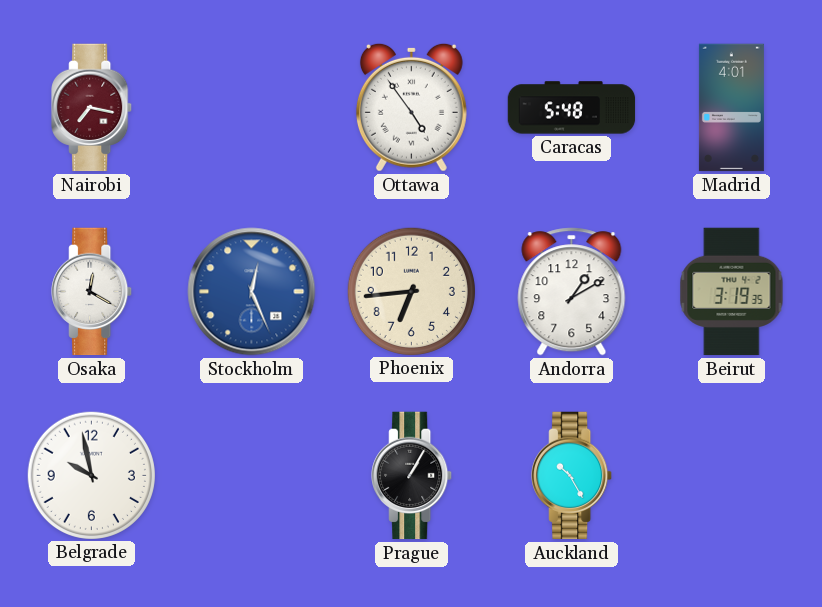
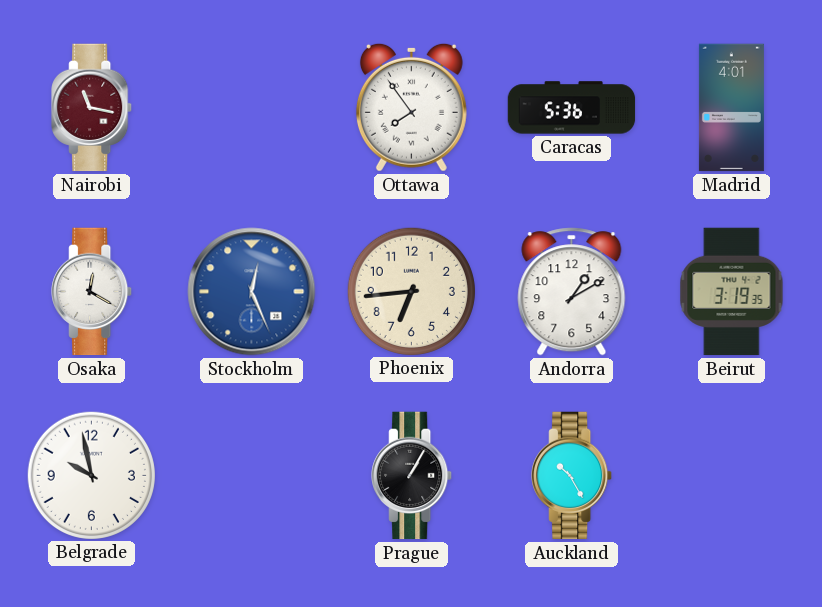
Nairobi: 7:17 -> 11:17 (92, 108)
Ottawa: 4:54 -> 7:54 (411, 107)
Caracas: 5:48 -> 5:36 (572, 108)
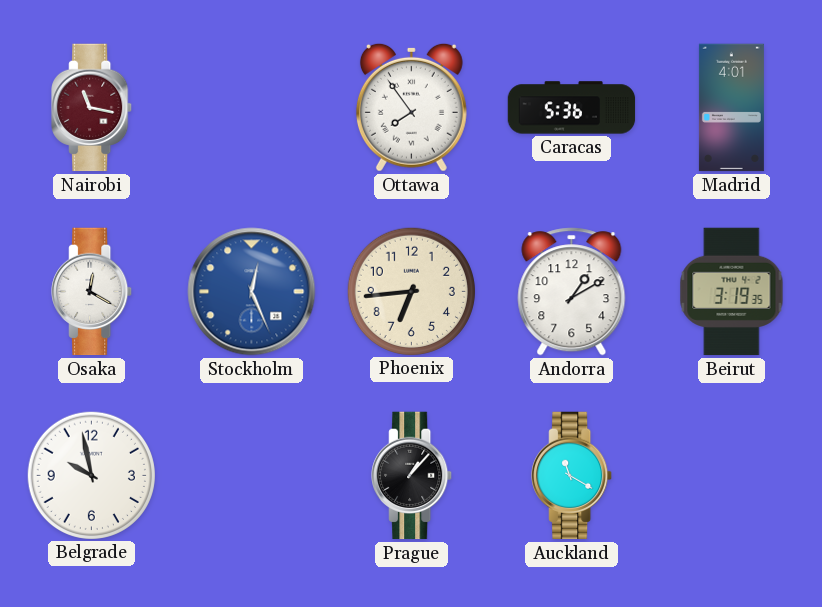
Prague: 1:05 -> 1:07 (412, 476)
Auckland: 10:25 -> 11:20 (572, 476)
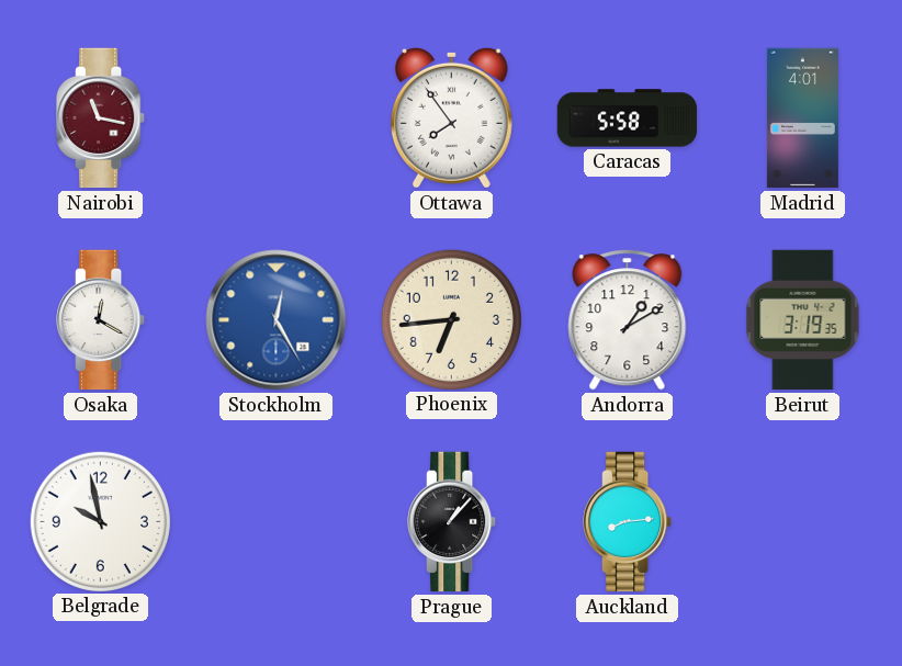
Caracas: 5:36 -> 5:58 (628, 118)
Stockholm: 12:26 -> 12:25 (277, 320)
Auckland: 11:20 -> 8:14 (628, 522)
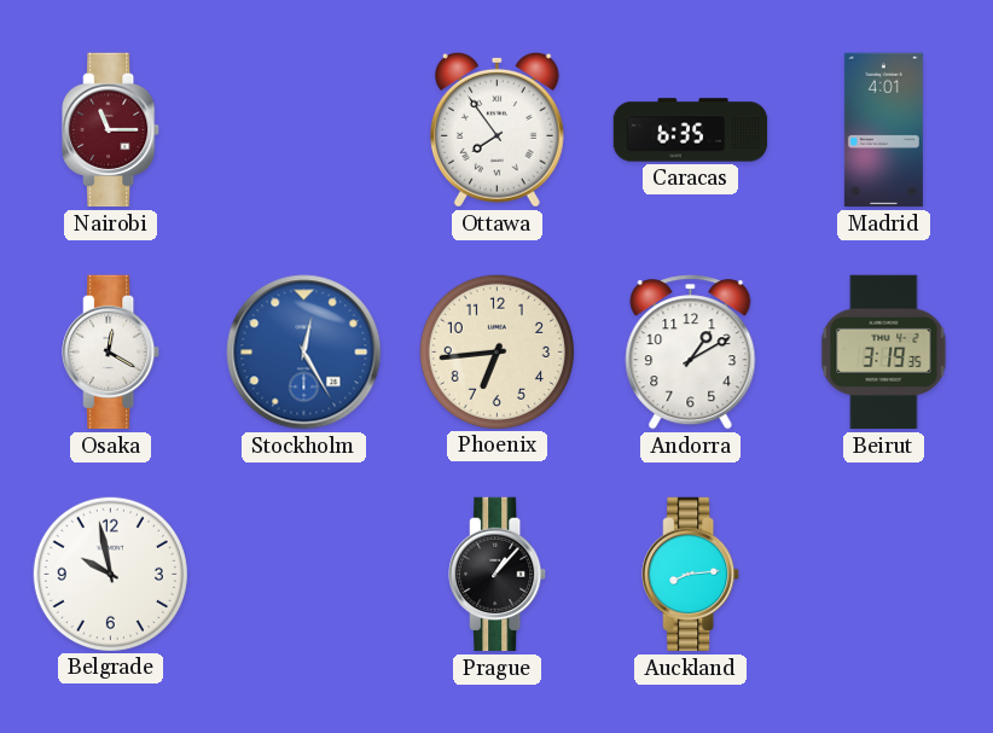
Nairobi: 11:17 -> 11:15 (111, 130)
Caracas: 5:58 -> 6:35 (691, 130)
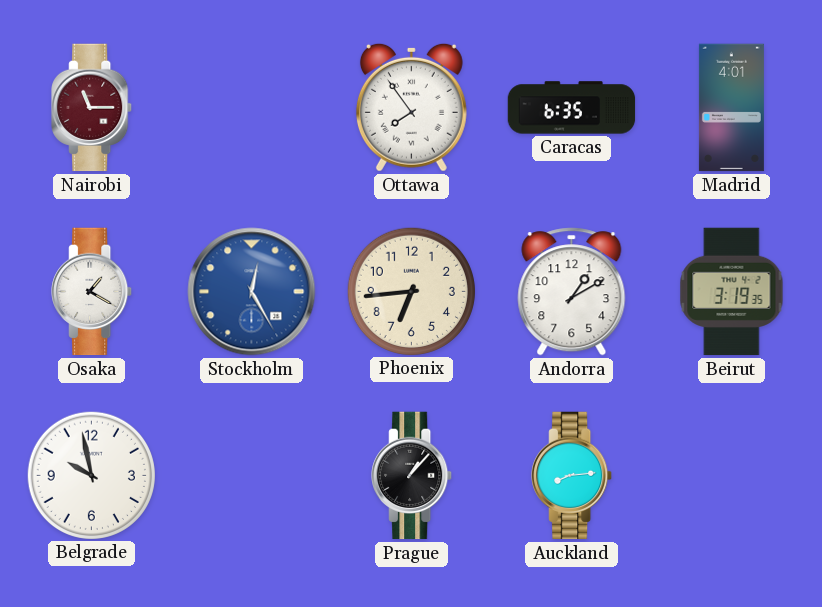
Osaka: 12:20 -> 1:20 (92, 292)
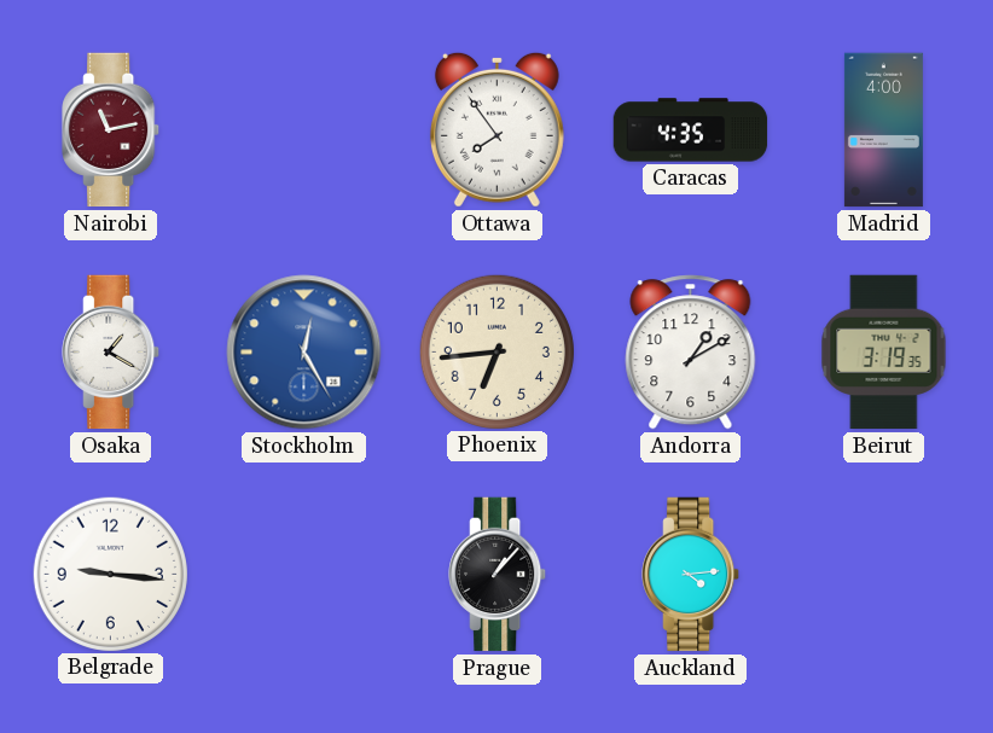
Nairobi: 11:15 -> 11:13 (111, 130)
Caracas: 6:35 -> 4:35 (691, 130)
Madrid: 4:01 -> 4:00 (883, 130)
Belgrade: 9:58 -> 9:16 (110, 574)
Auckland: 8:14 -> 4:14 (691, 575)
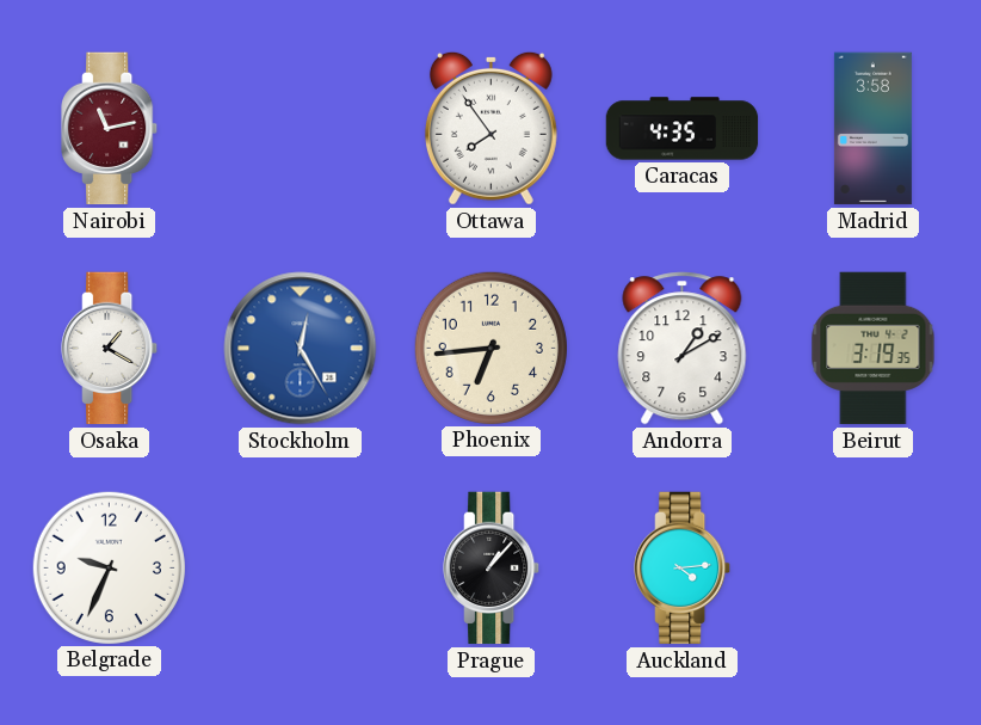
Madrid: 4:00 -> 3:58 (872, 129)
Belgrade: 9:16 -> 9:34 (109, 567)
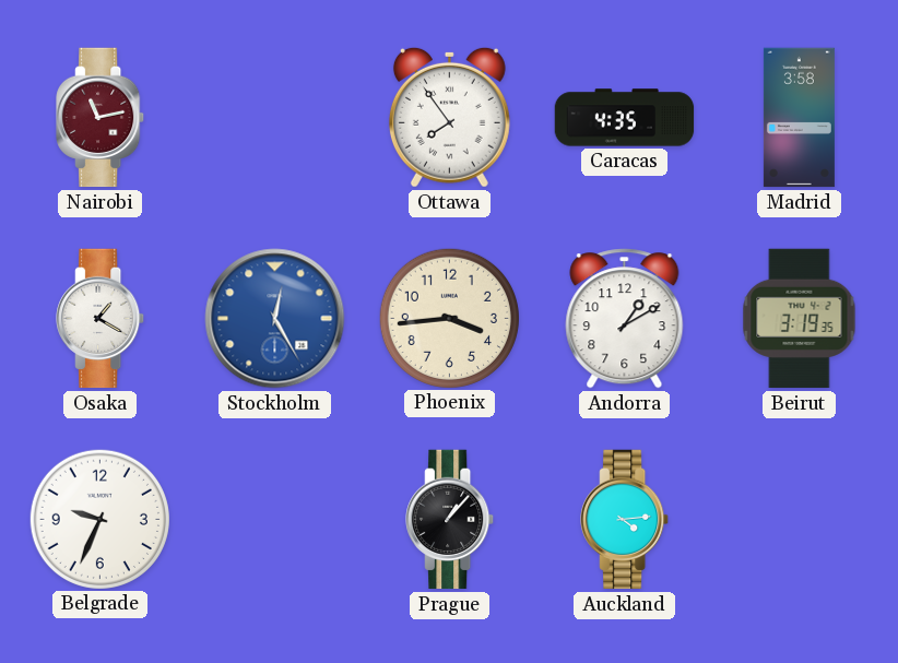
Phoenix: 6:44 -> 3:44 (449, 318)
